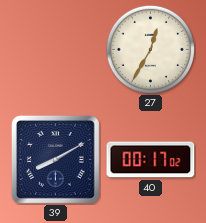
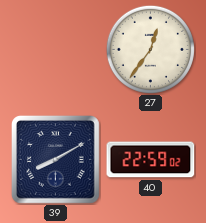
27: 12:35 -> 12:36 (150, 49)
40: 00:17 -> 22:59 (151, 160)
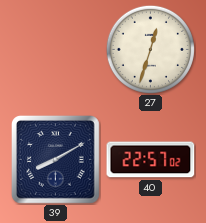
27: 12:36 -> 12:33 (150, 49)
40: 22:59 -> 22:57 (151, 160)
